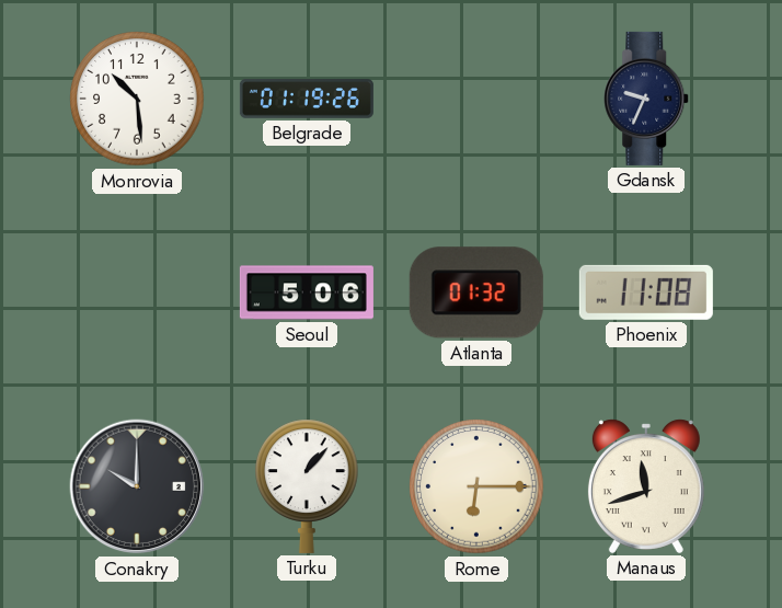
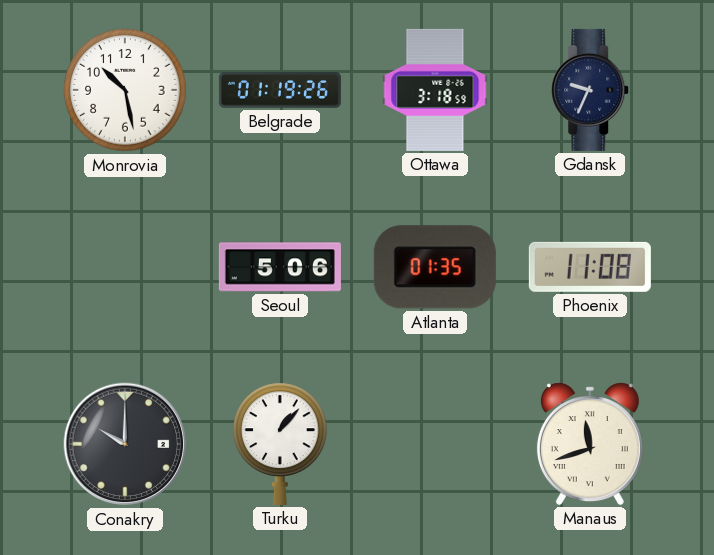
Monrovia: 10:29 -> 10:28 (125, 90)
Ottawa: none -> 3:18 (435, 90)
Atlanta: 01:32 -> 01:35 (435, 267)
Rome: 6:15 -> none (476, 486)
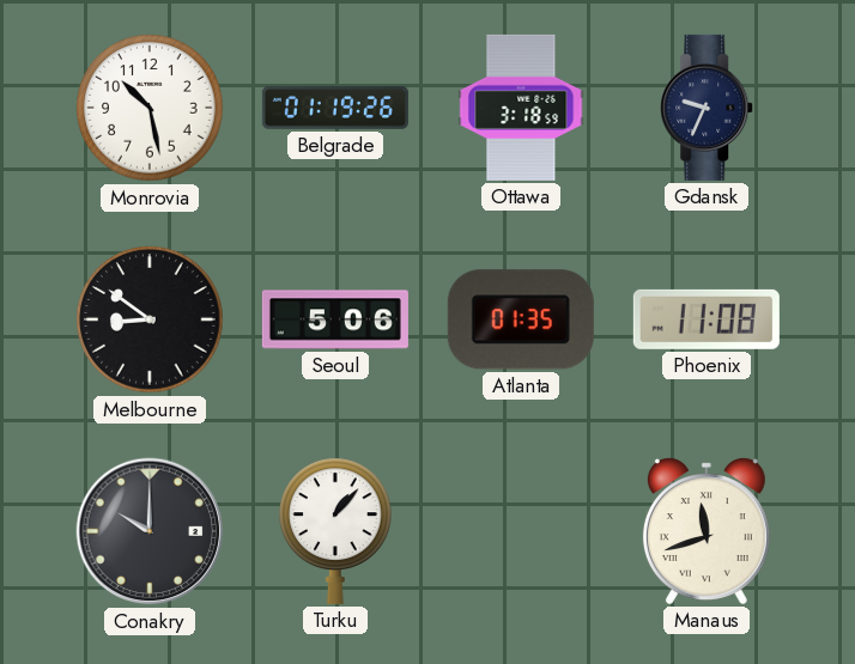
Melbourne: none -> 8:51 (150, 319)
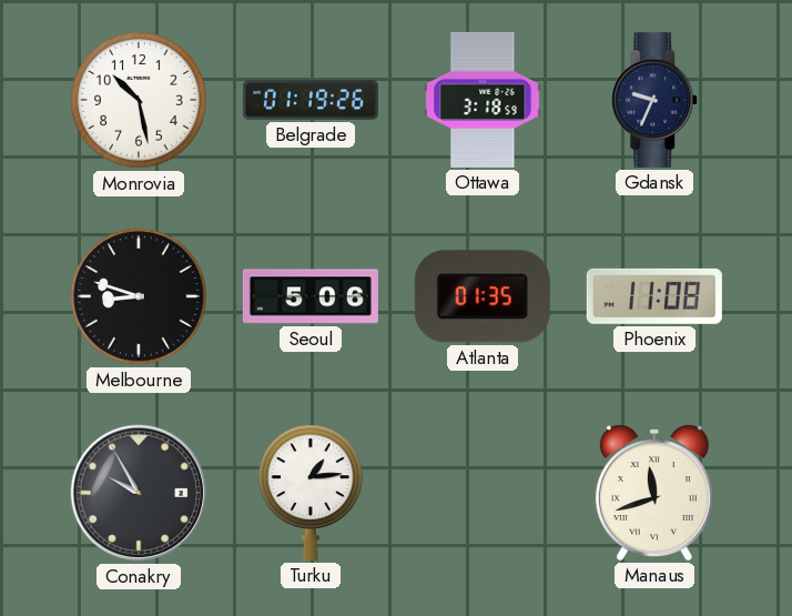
Melbourne: 8:51 -> 8:48 (139, 296)
Conakry: 10:00 -> 9:55 (139, 493)
Turku: 1:07 -> 1:14 (312, 493)
